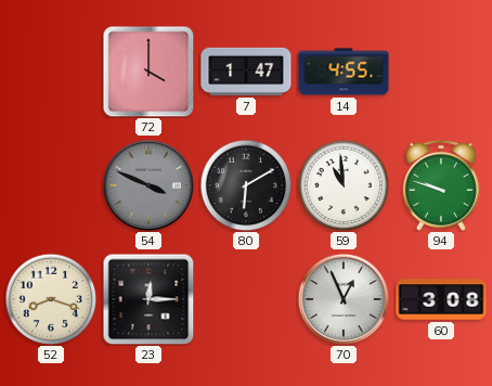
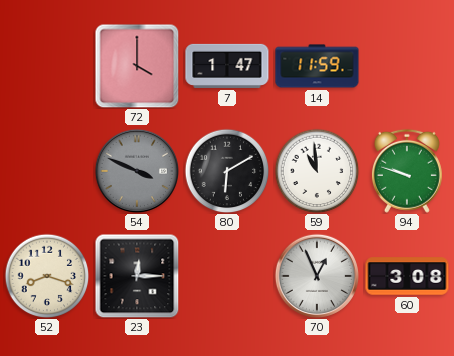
14: 4:55 -> 11:59 (317, 66)
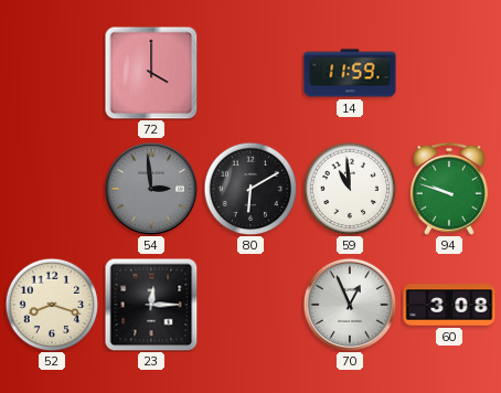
7: 1:47 -> none (227, 66)
54: 3:49 -> 2:59 (150, 188)
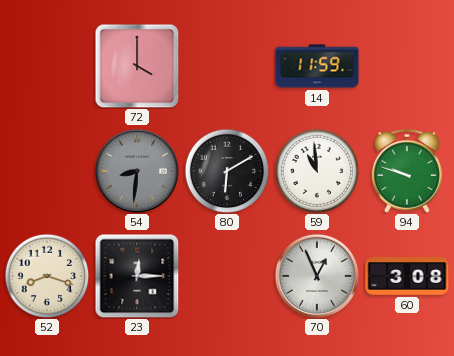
54: 2:59 -> 8:31 (136, 170)
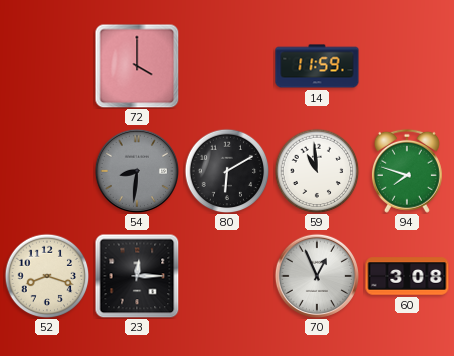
94: 9:48 -> 7:48 (407, 171)
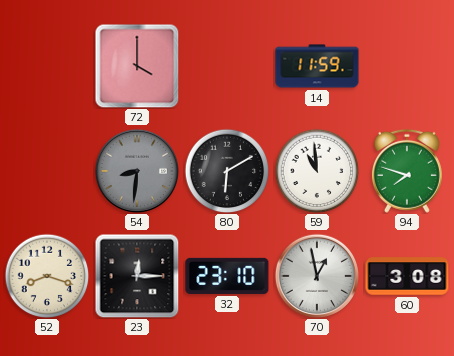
32: none -> 23:10 (227, 276)
70: 12:56 -> 12:58 (316, 275)
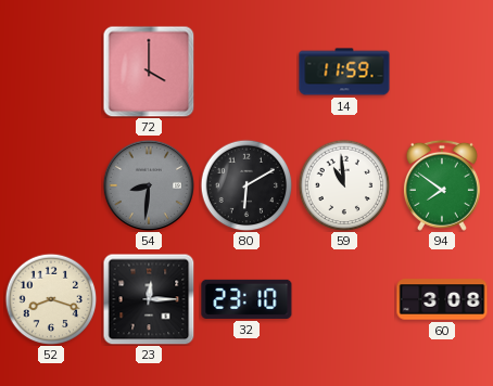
94: 7:48 -> 7:51 (442, 185)
70: 12:58 -> none (316, 275)
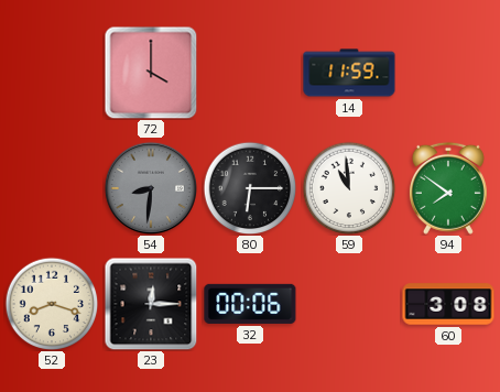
80: 6:10 -> 6:15 (250, 188)
32: 23:10 -> 00:06 (250, 304)
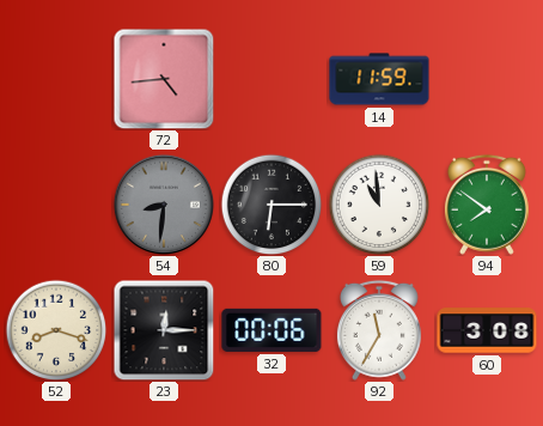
72: 4:00 -> 4:44 (164, 79)
92: none -> 11:35 (379, 330)
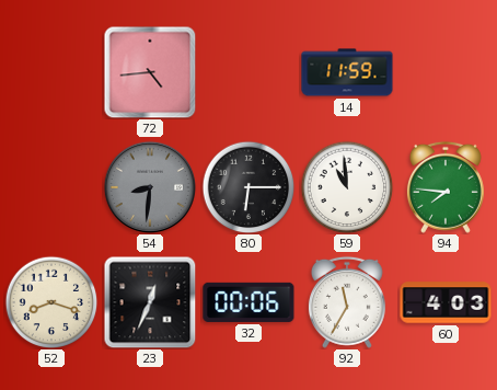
94: 7:51 -> 7:46 (446, 187)
23: 12:15 -> 12:34 (150, 302)
60: 3:08 -> 4:03 (446, 302)
